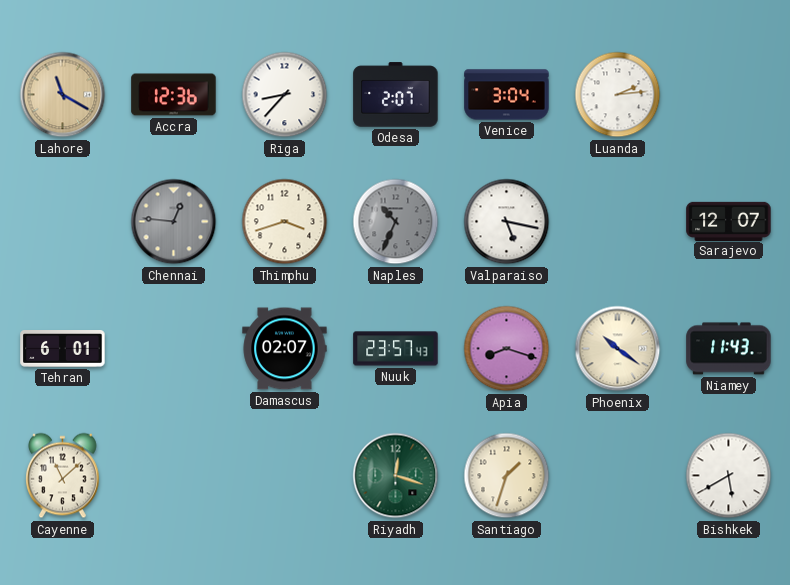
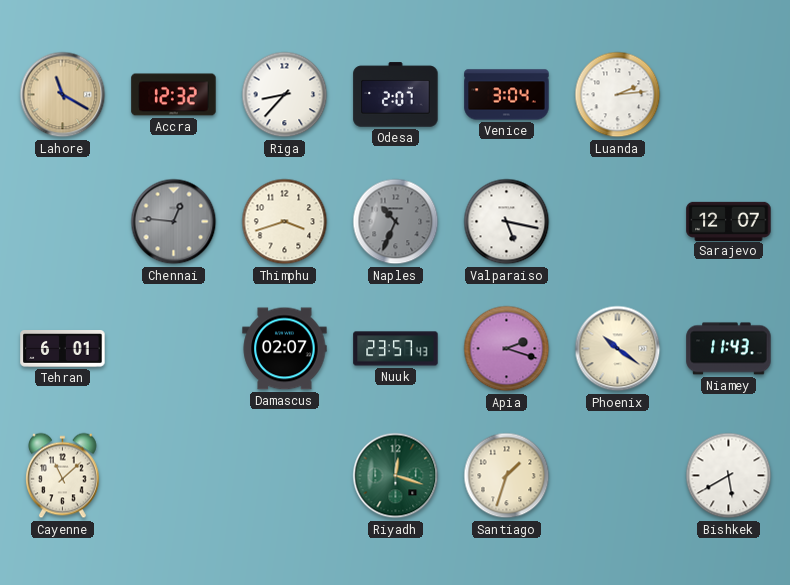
Accra: 12:36 -> 12:32 (174, 95)
Apia: 8:18 -> 2:18 (507, 349)
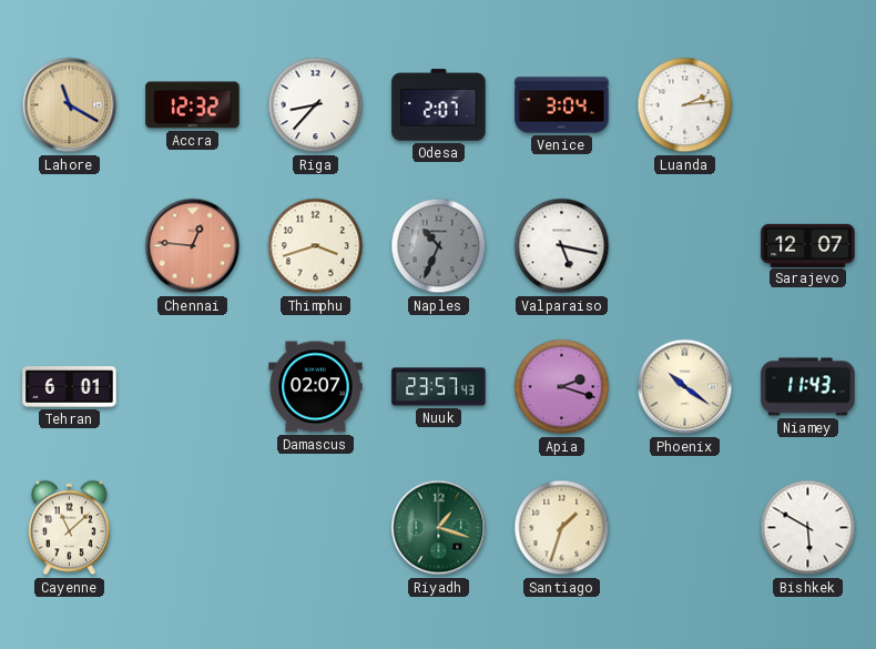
Chennai dial: grey -> salmon (193, 246)
Riyadh: 12:18 -> 1:18 (439, 528)
Bishkek: 5:40 -> 5:50 (808, 528)
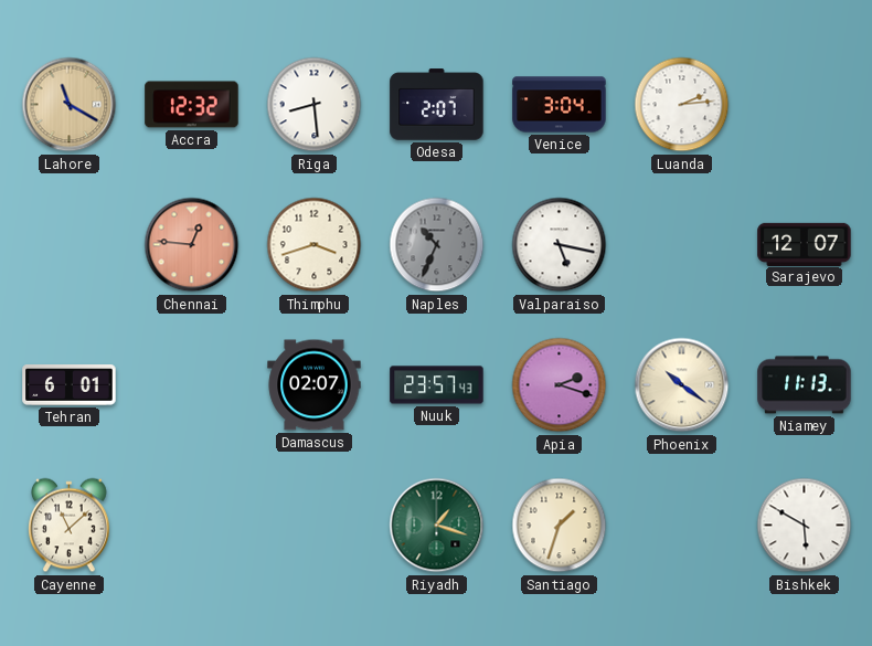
Riga: 8:37 -> 8:29 (315, 105)
Niamey: 11:43 -> 11:13 (805, 385)
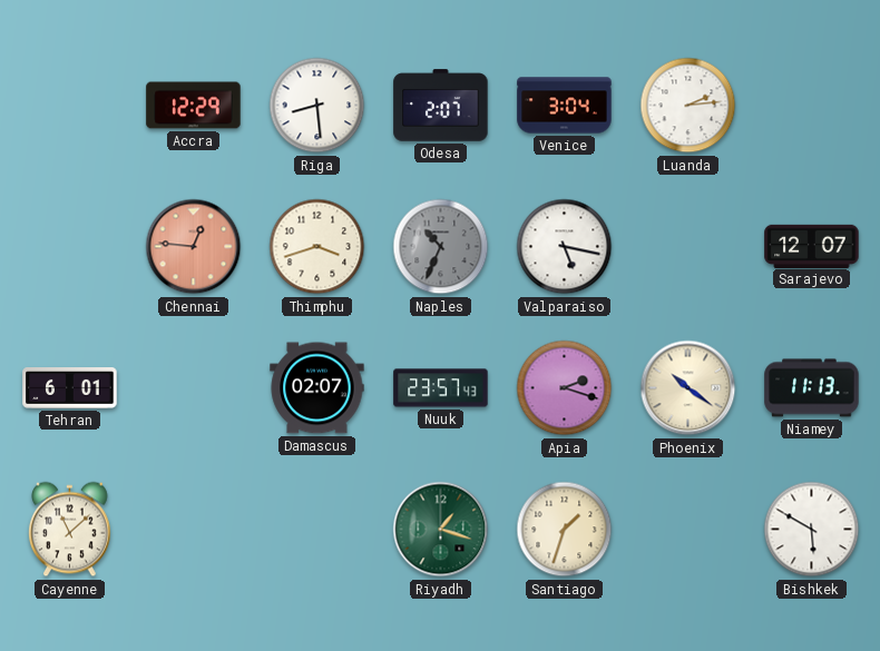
Lahore: 11:20 -> none (70, 105)
Accra: 12:32 -> 12:29 (194, 106)
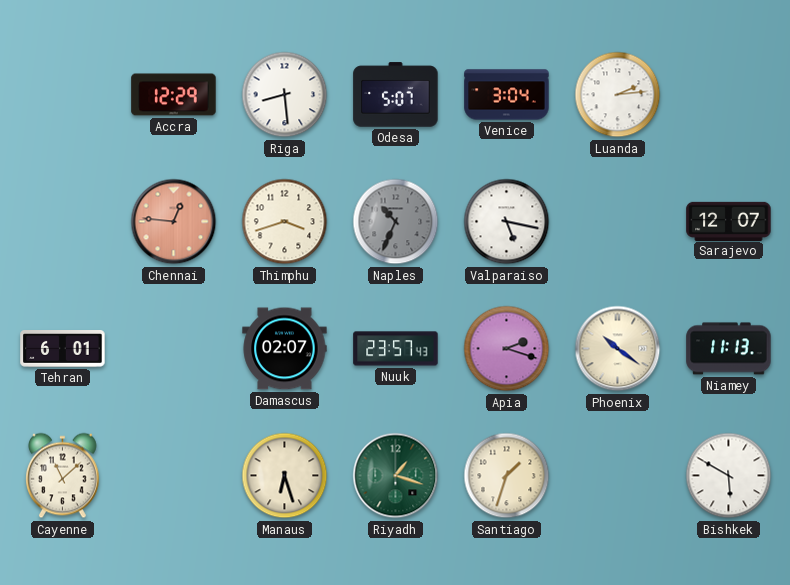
Odesa: 2:07 -> 5:07 (396, 95)
Manaus: none -> 6:27 (285, 476)
